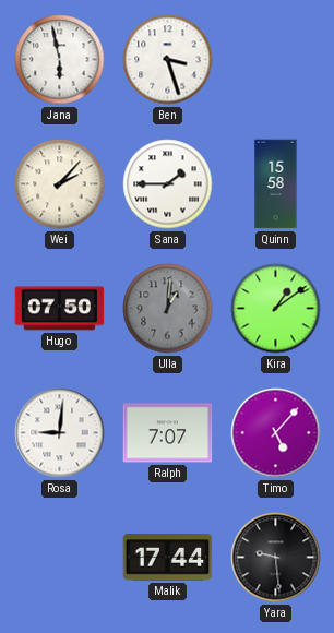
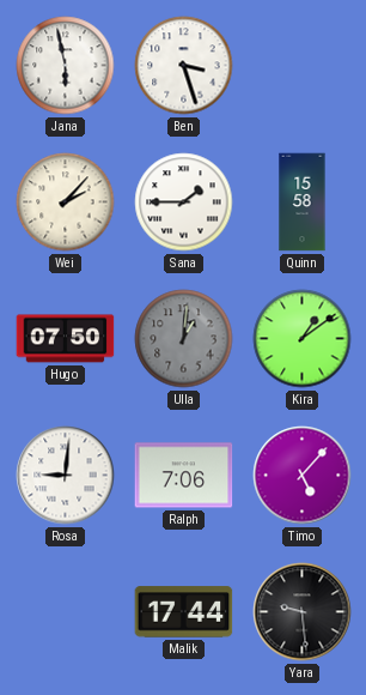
Ralph: 7:07 -> 7:06 (184, 476)
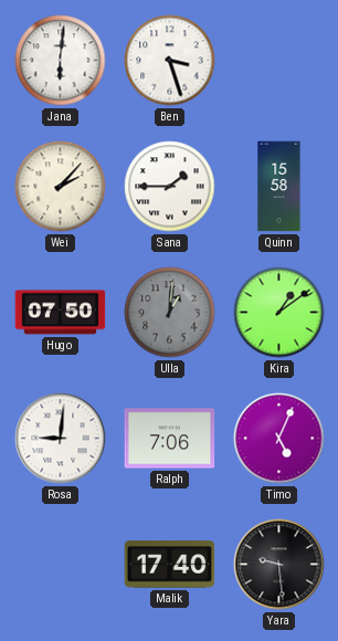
Jana: 5:58 -> 6:01 (61, 61)
Timo: 5:07 -> 5:04 (279, 439)
Malik: 17:44 -> 17:40 (170, 565)
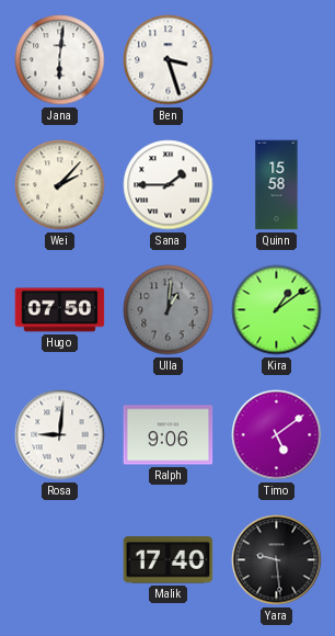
Ralph: 7:06 -> 9:06 (169, 435)
Timo: 5:04 -> 5:09 (277, 435)
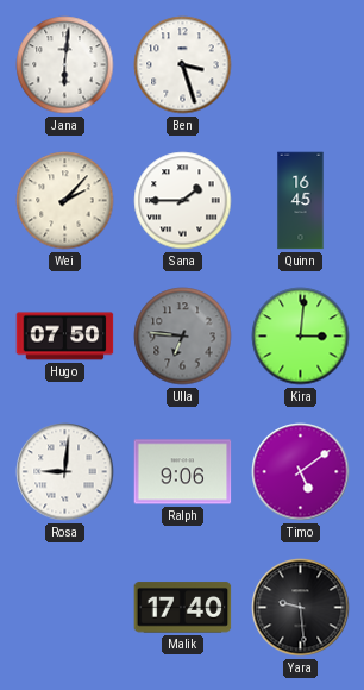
Quinn: 15:58 -> 16:45 (301, 201)
Ulla: 1:01 -> 6:46 (183, 337)
Kira: 1:09 -> 3:01 (301, 337)
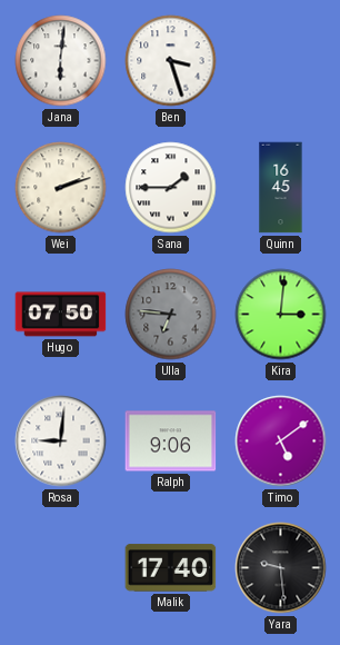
Wei: 2:07 -> 2:12 (61, 188)
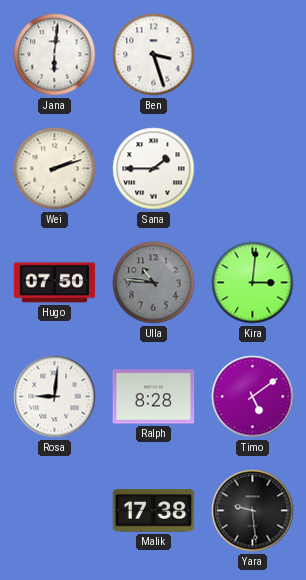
Quinn: 16:45 -> none (281, 188)
Ulla: 6:46 -> 10:46 (154, 283)
Ralph: 9:06 -> 8:28 (154, 397)
Malik: 17:40 -> 17:38 (154, 511)
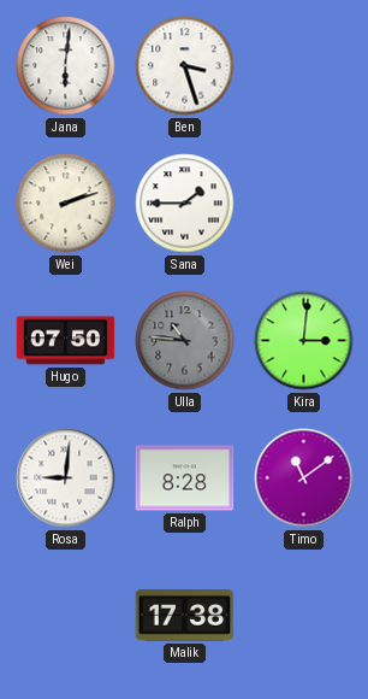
Timo: 5:09 -> 11:09 (304, 478)
Yara: 9:29 -> none (253, 511)
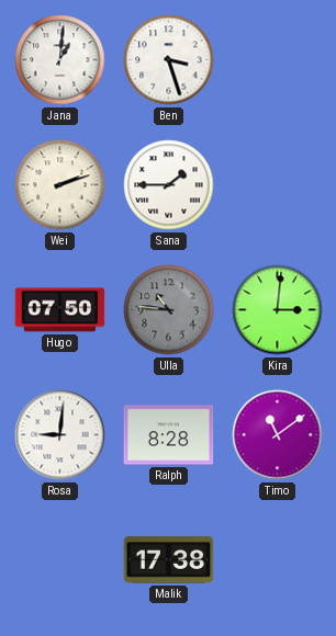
Jana: 6:01 -> 1:01 (60, 60)
